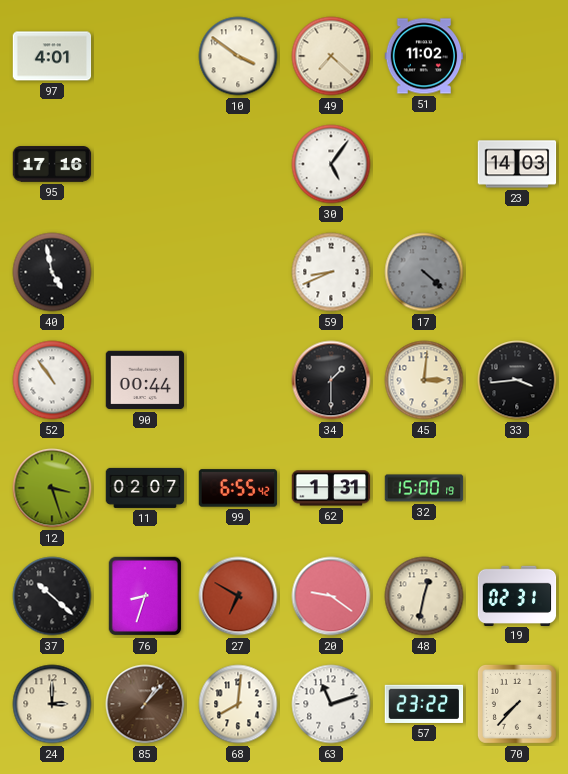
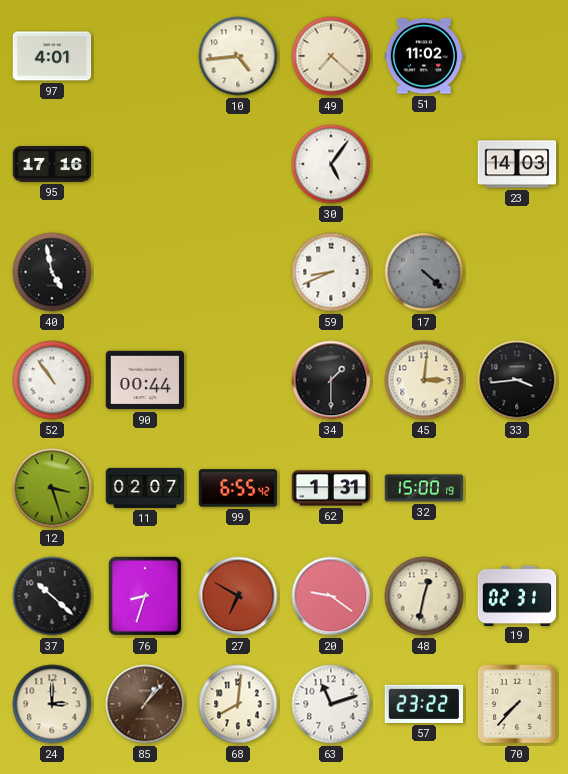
10: 3:51 -> 4:44 (238, 56)
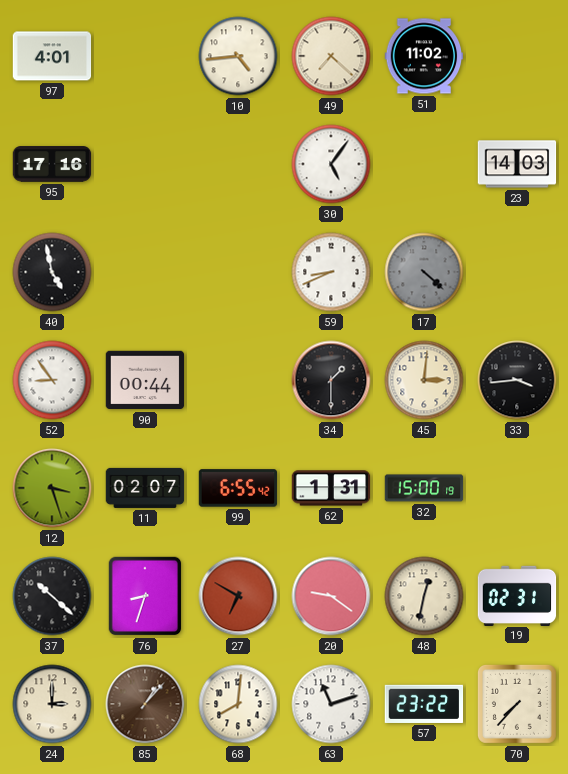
52: 10:54 -> 8:54 (52, 380)
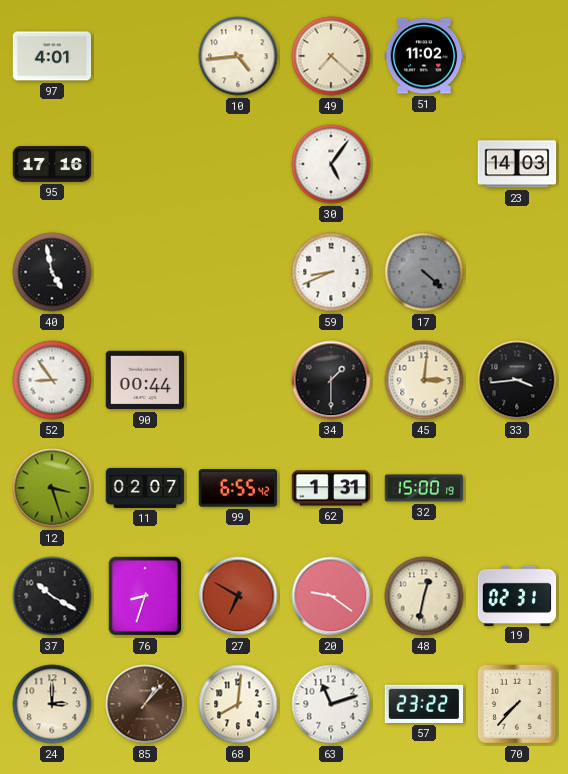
37: 10:22 -> 10:20 (52, 596)
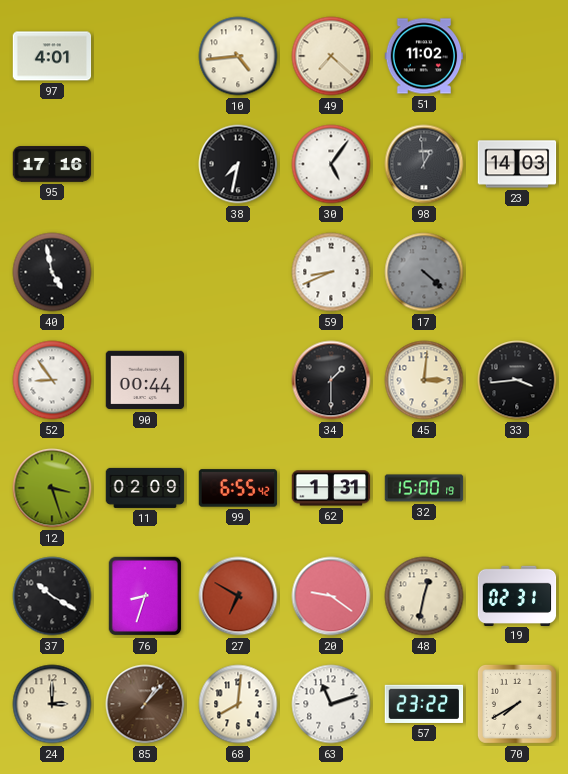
38: none -> 7:32 (238, 164)
98: none -> 12:59 (424, 164)
11: 02:07 -> 02:09 (145, 488)
70: 7:37 -> 7:40 (517, 704)
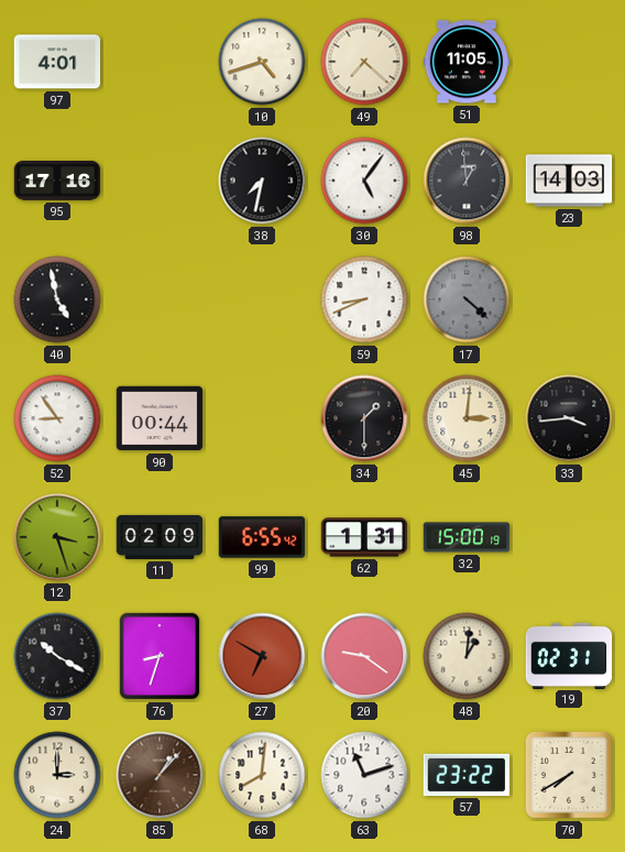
10: 4:44 -> 4:42 (262, 62)
51: 11:02 -> 11:05 (467, 62)
48: 12:32 -> 1:01 (467, 656)
